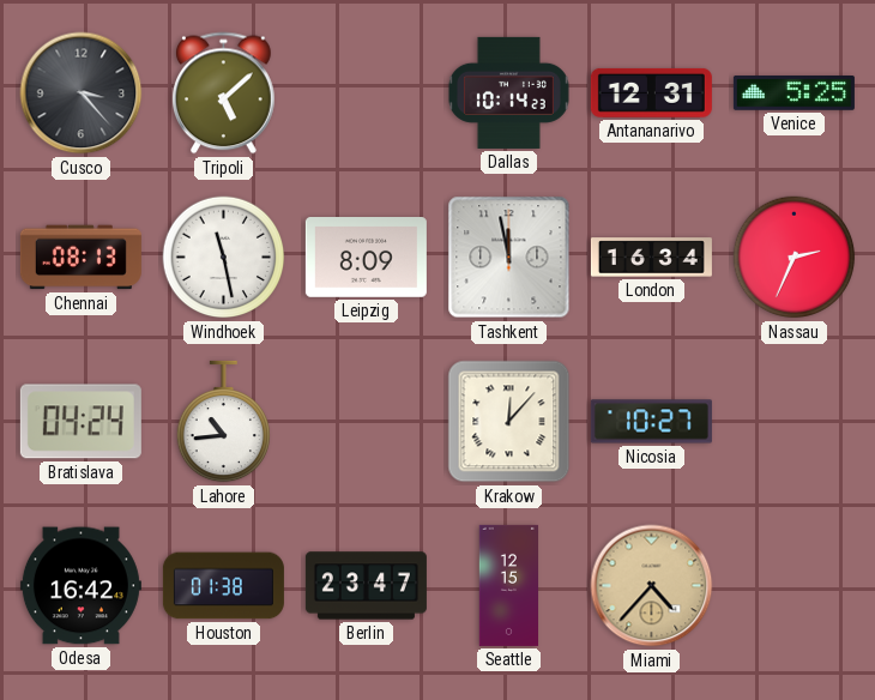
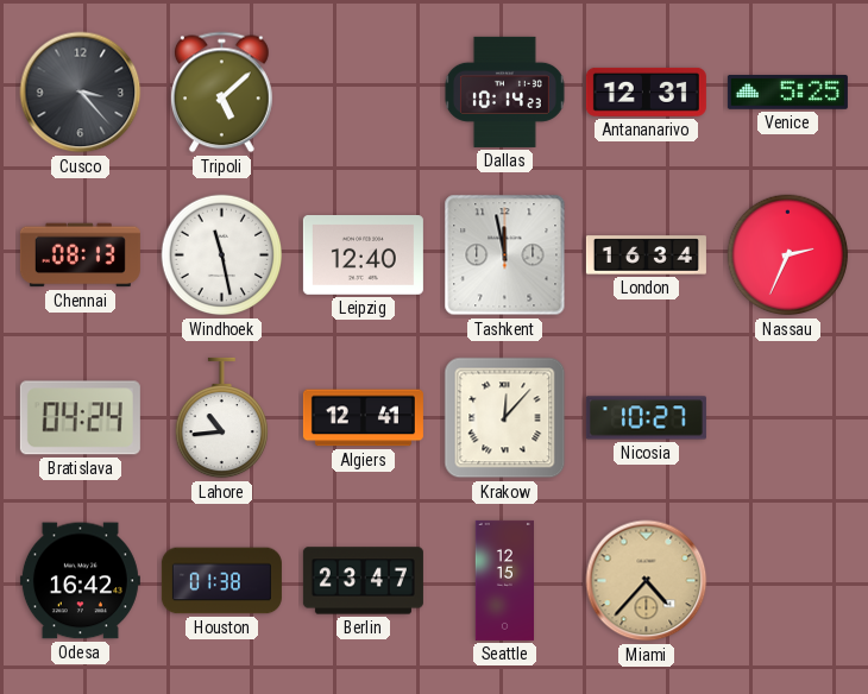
Leipzig: 8:09 -> 12:40 (363, 255)
Algiers: none -> 12:41 (363, 418)
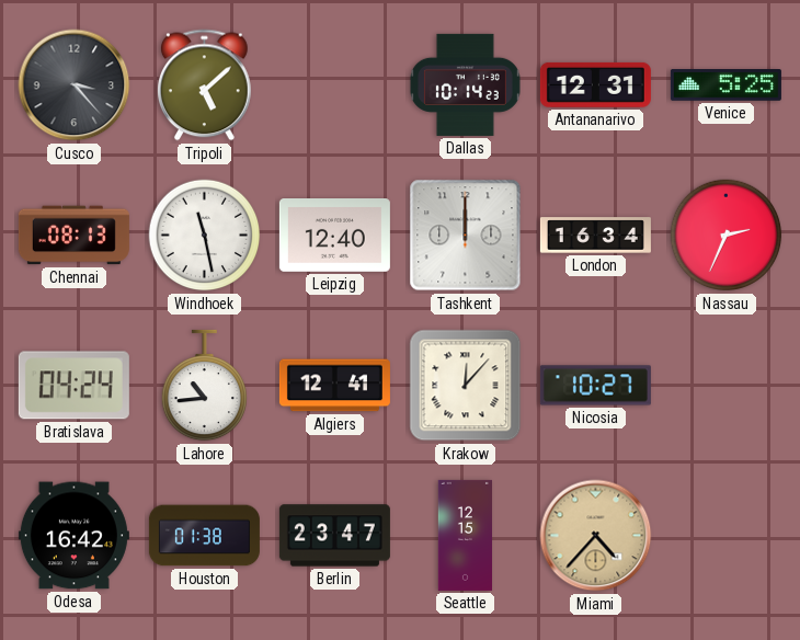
Tashkent: 11:58 -> 12:00 (466, 236)
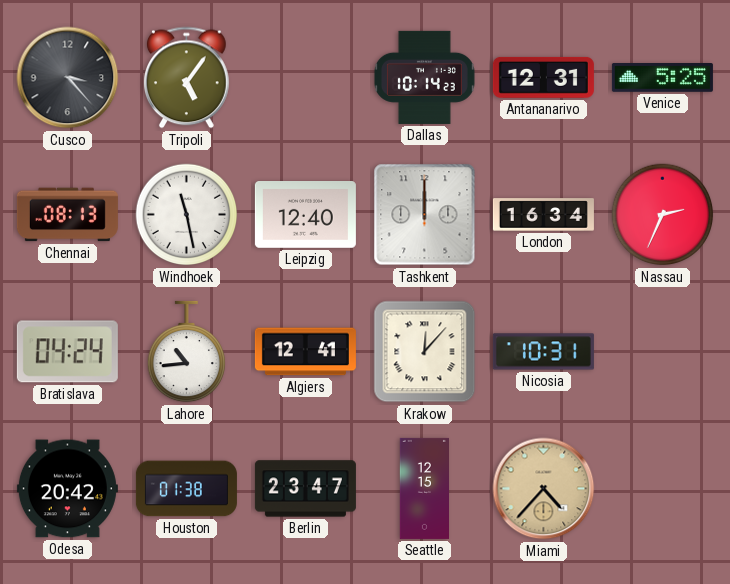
Tripoli: 5:08 -> 5:06 (187, 78)
Nicosia: 10:27 -> 10:31 (543, 352)
Odesa: 16:42 -> 20:42 (67, 489)
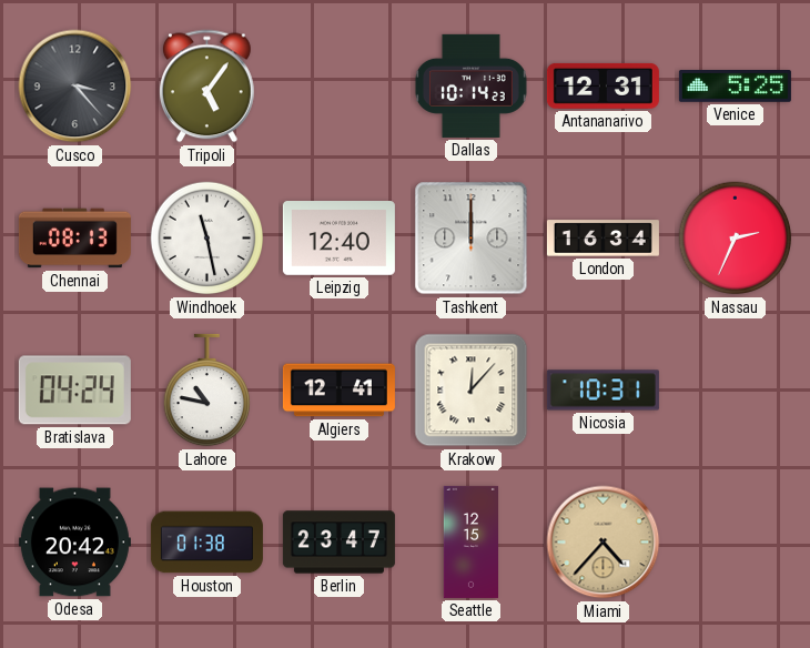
Lahore: 10:44 -> 10:47 (206, 391)
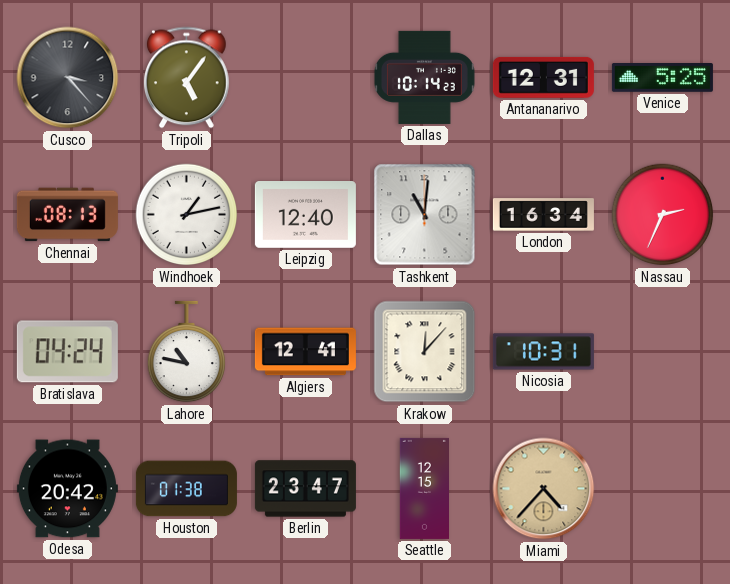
Windhoek: 11:28 -> 1:13 (187, 215)
Tashkent: 12:00 -> 11:01 (425, 215)
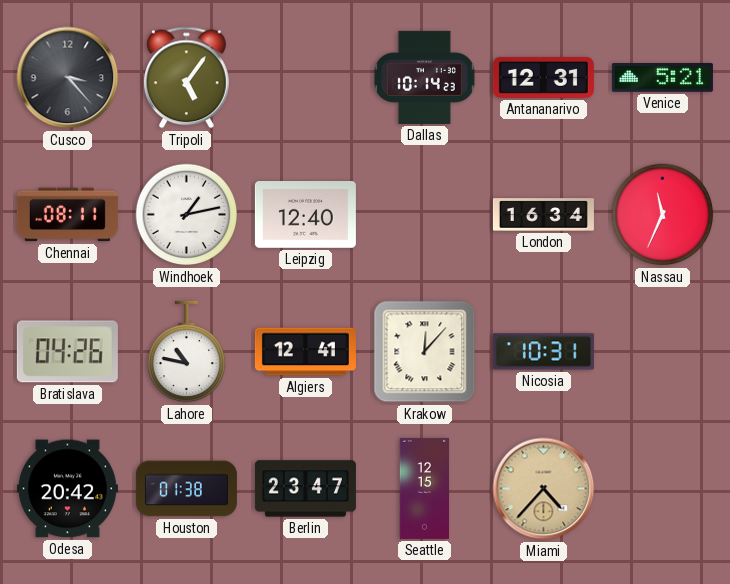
Venice: 5:25 -> 5:21 (662, 78)
Chennai: 08:13 -> 08:11 (67, 215)
Tashkent: 11:01 -> none (425, 215)
Nassau: 2:34 -> 11:34 (663, 215)
Bratislava: 04:24 -> 04:26 (67, 352)
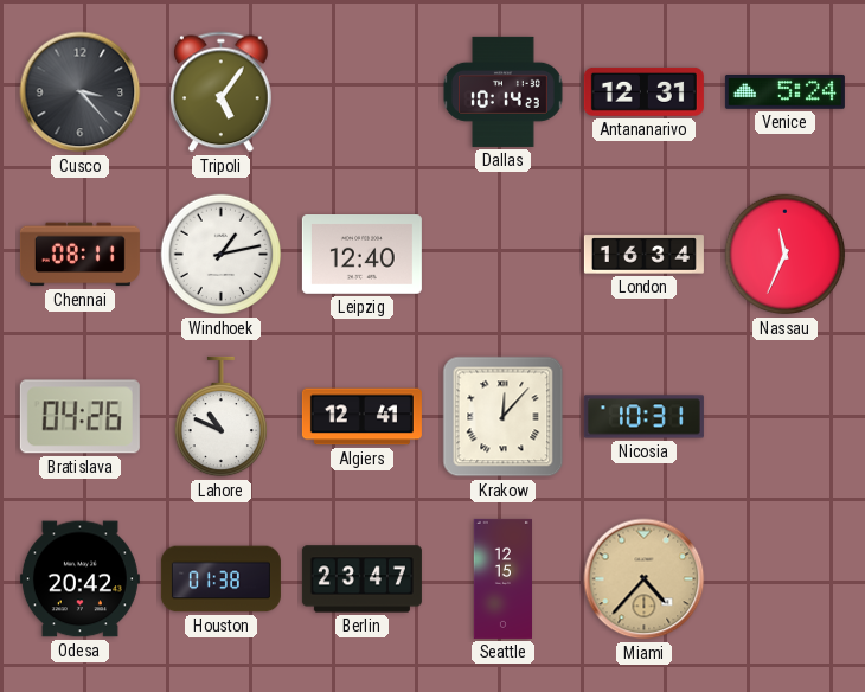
Venice: 5:21 -> 5:24 (784, 92)
Lahore: 10:47 -> 10:49 (220, 417)
